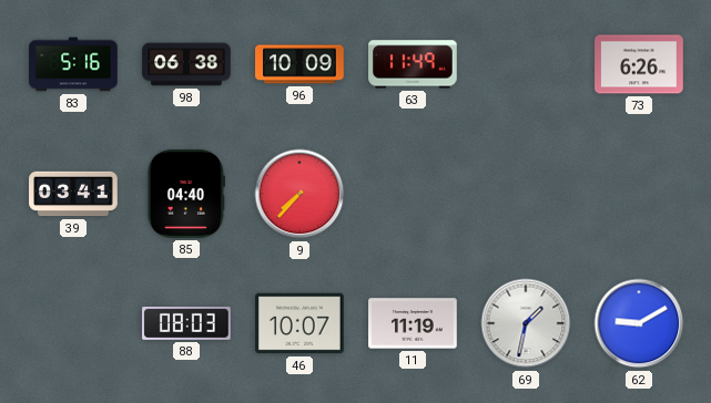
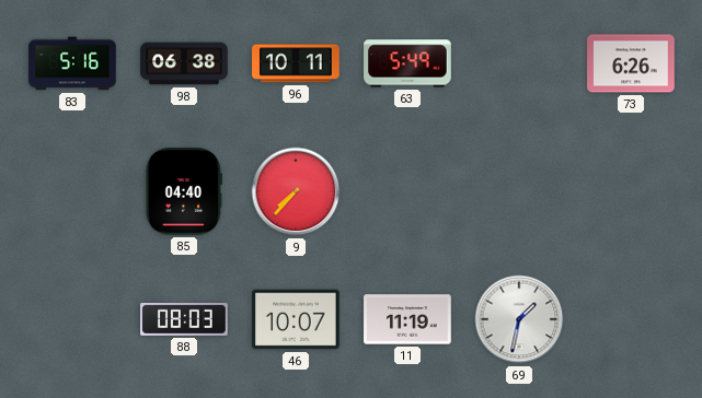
96: 10:09 -> 10:11 (296, 63)
63: 11:49 -> 5:49 (407, 63)
39: 03:41 -> none (73, 194)
62: 9:10 -> none (639, 323)
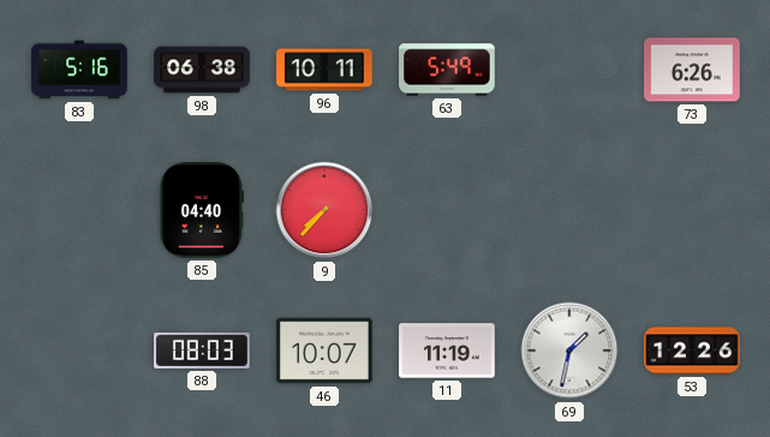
53: none -> 12:26 (692, 351)
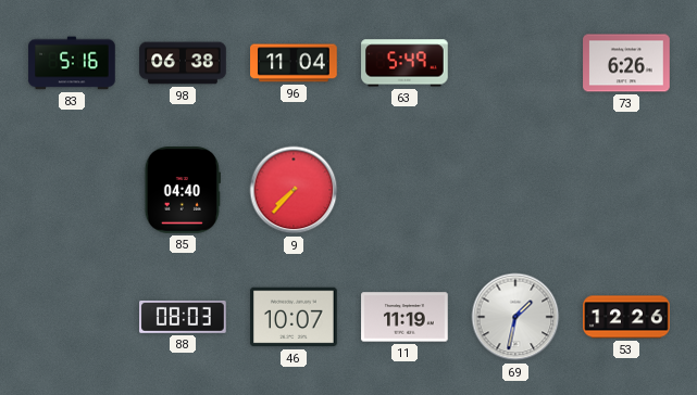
96: 10:11 -> 11:04 (294, 63)
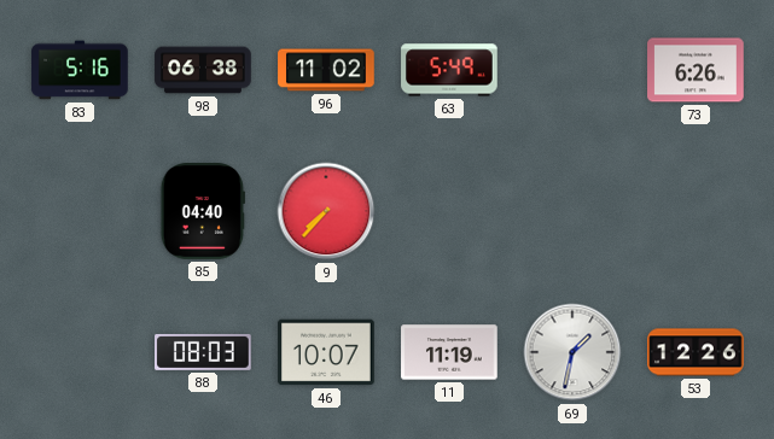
96: 11:04 -> 11:02 (326, 70)
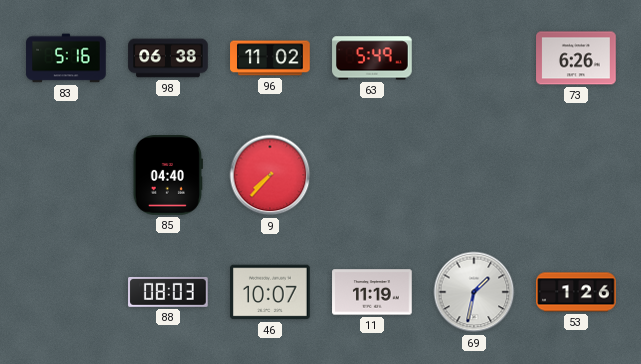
53: 12:26 -> 1:26 (576, 292)
